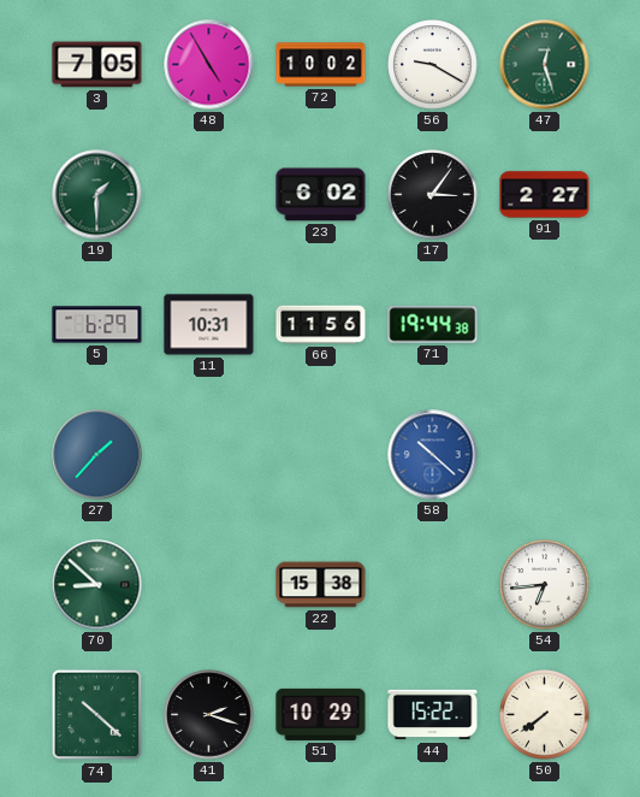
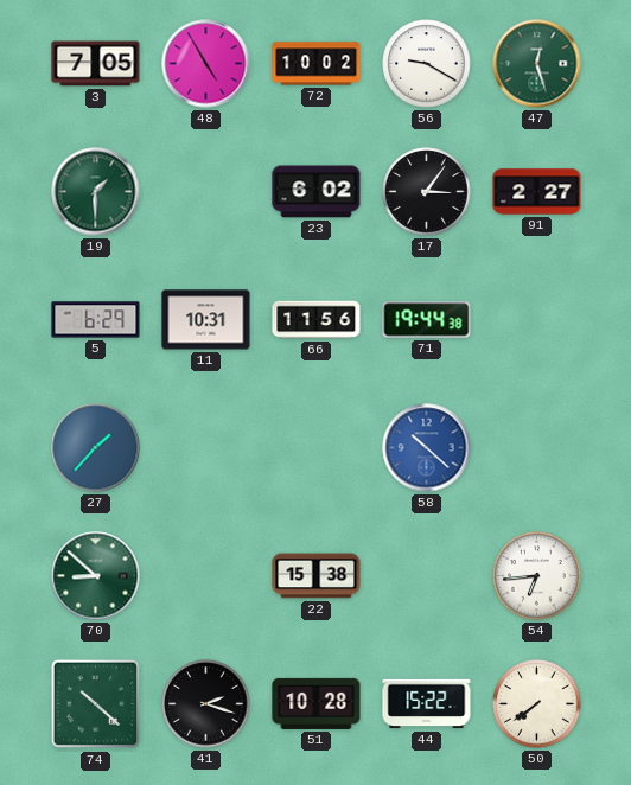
51: 10:29 -> 10:28 (317, 703)
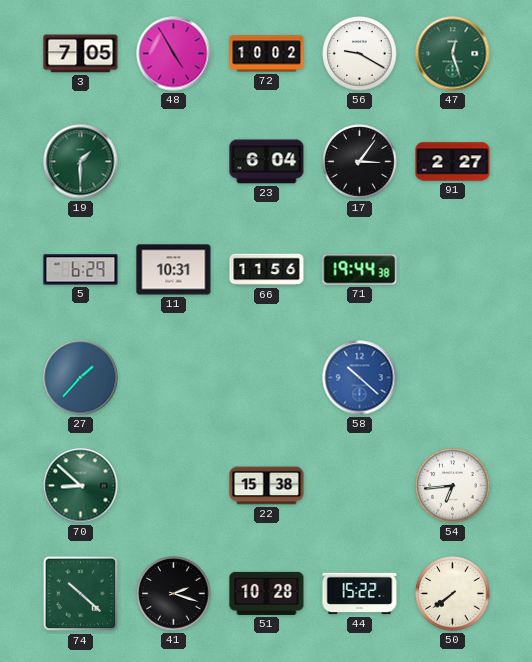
23: 6:02 -> 6:04 (267, 162)
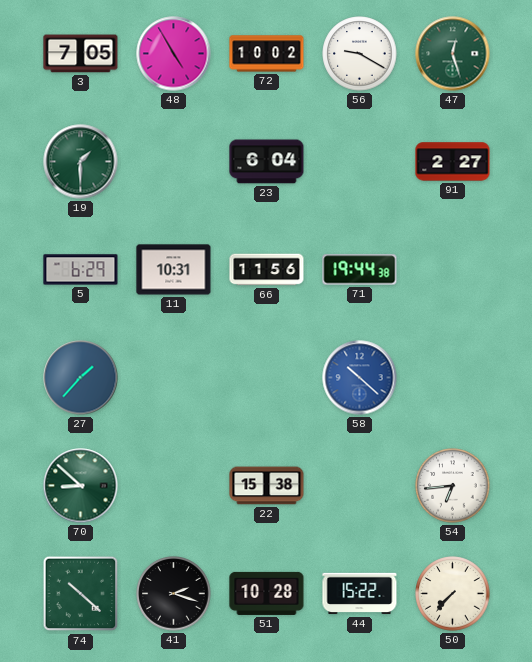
17: 3:06 -> none (360, 162)
50: 7:39 -> 7:37 (453, 594)
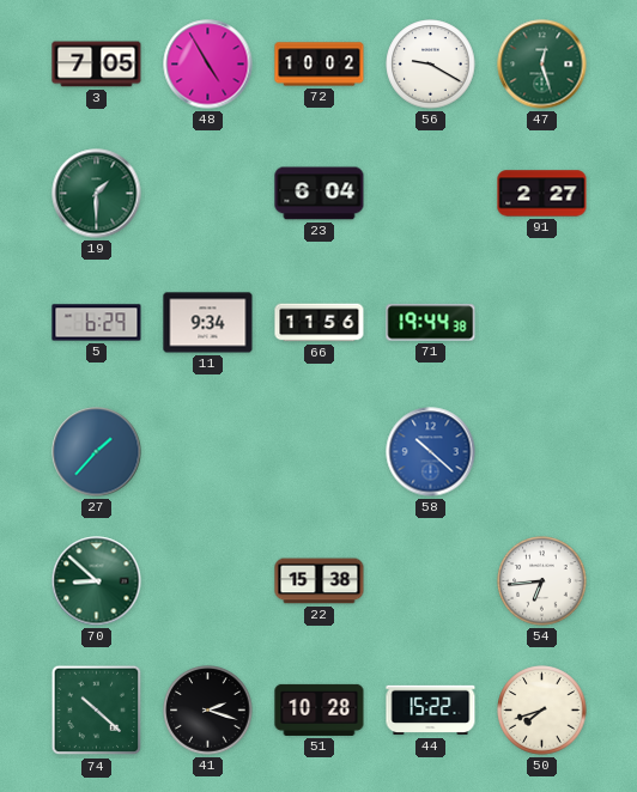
11: 10:31 -> 9:34 (208, 323)
50: 7:37 -> 7:42 (542, 711)
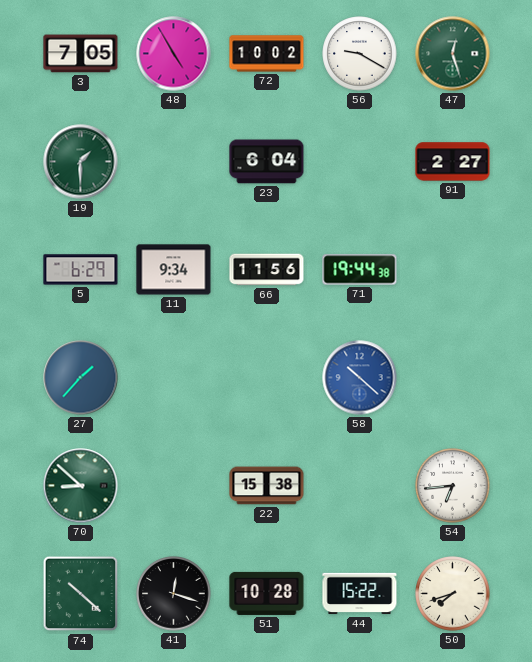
41: 2:18 -> 12:18 (174, 594)
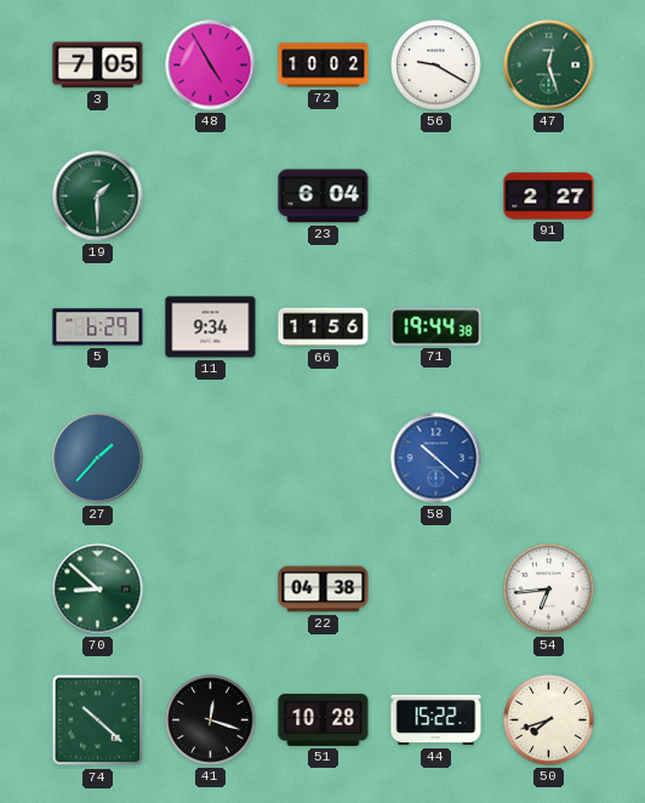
22: 15:38 -> 04:38 (324, 590)
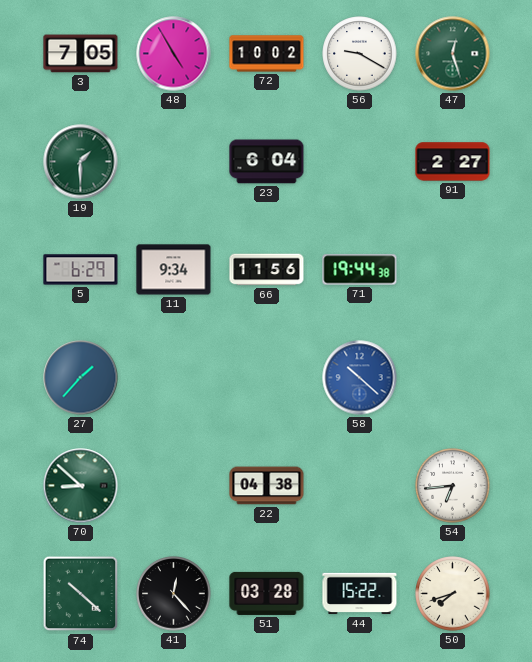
41: 12:18 -> 12:23 (174, 594)
51: 10:28 -> 03:28 (267, 593)
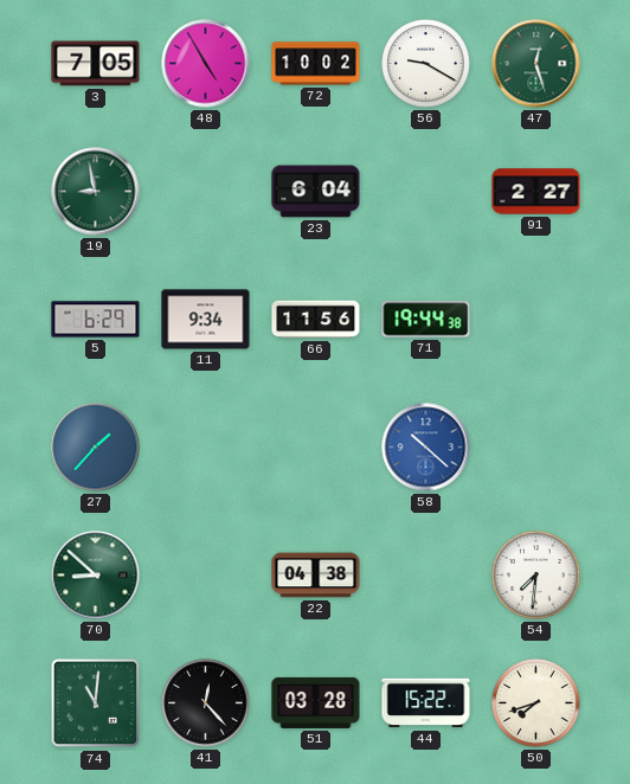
19: 1:30 -> 8:58 (96, 192)
54: 6:44 -> 7:31 (536, 576)
74: 10:22 -> 11:01 (96, 703)
